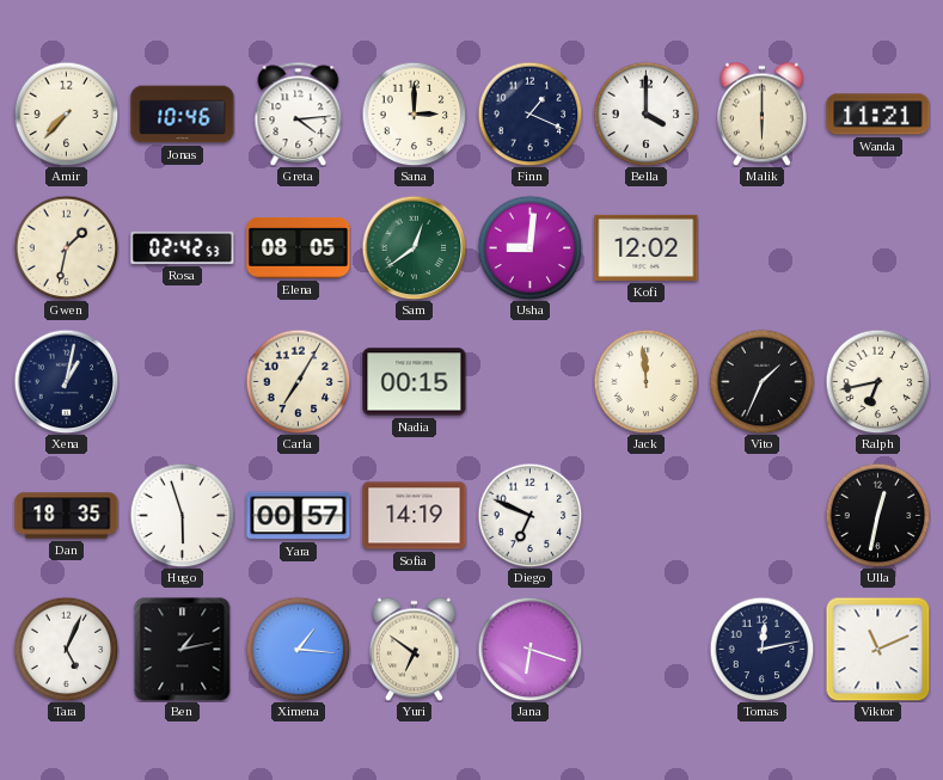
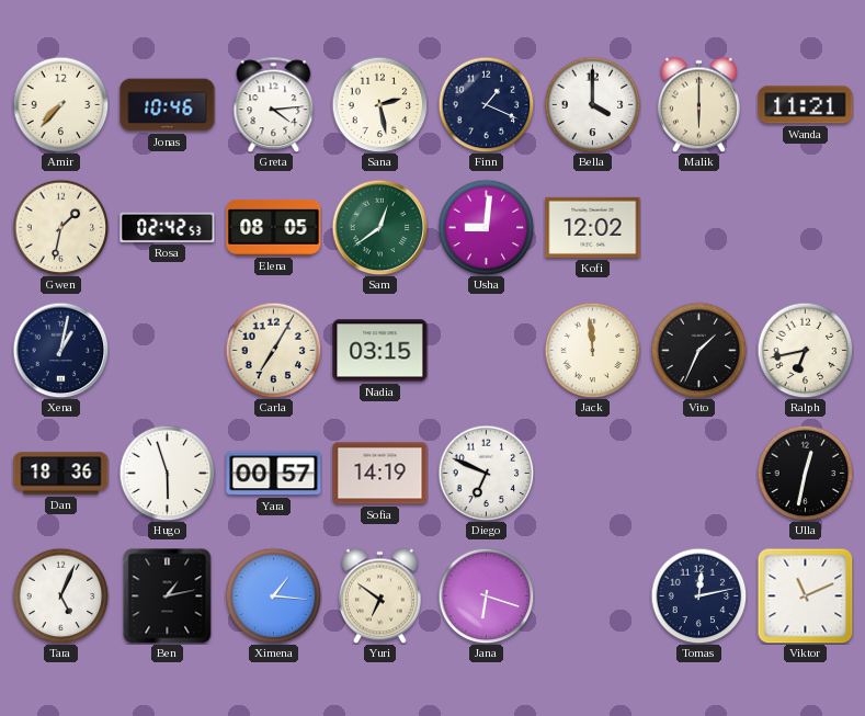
Sana: 3:00 -> 2:28 (379, 104)
Nadia: 00:15 -> 03:15 (380, 351)
Dan: 18:35 -> 18:36 (61, 474)
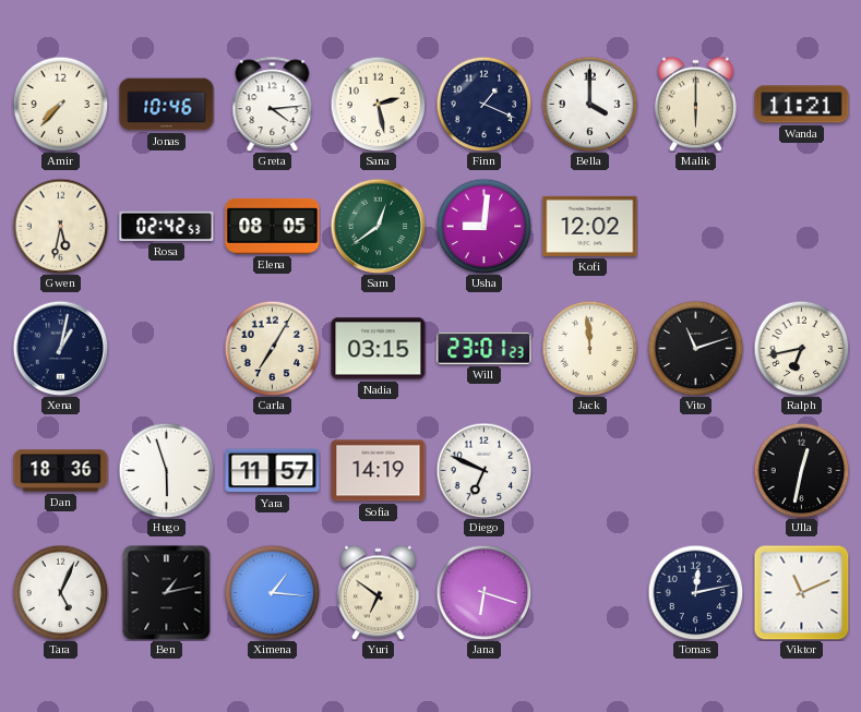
Gwen: 1:32 -> 5:32 (60, 226)
Will: none -> 23:01 (485, 348)
Vito: 1:34 -> 11:12 (695, 348)
Yara: 00:57 -> 11:57 (273, 471)
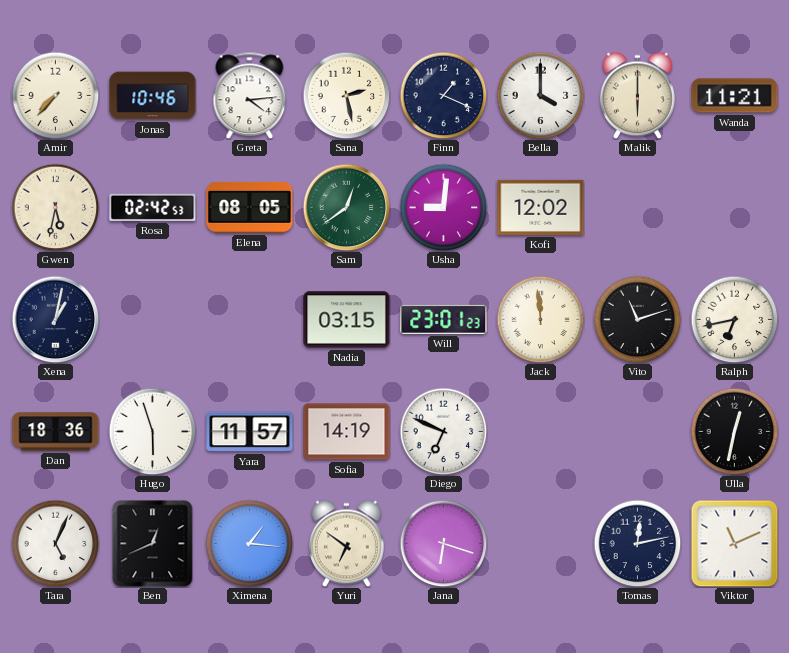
Carla: 7:05 -> none (272, 348)
Ben: 1:13 -> 12:41 (153, 543)
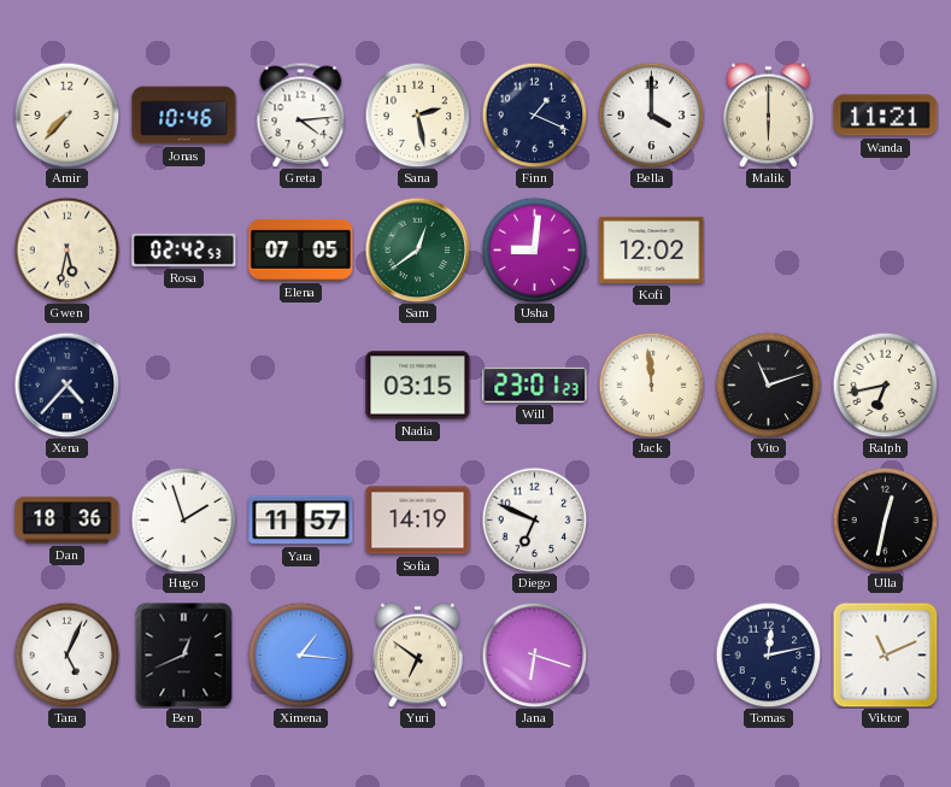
Elena: 08:05 -> 07:05 (301, 249)
Xena: 1:02 -> 4:37 (66, 384)
Hugo: 5:57 -> 1:57 (183, 519)
